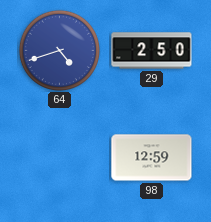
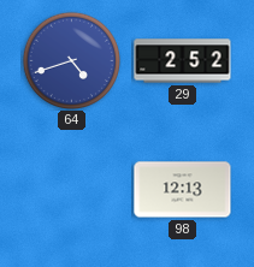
29: 2:50 -> 2:52 (183, 61)
98: 12:59 -> 12:13 (183, 190)
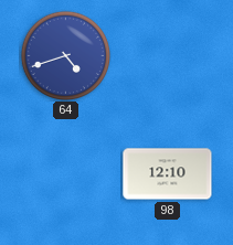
29: 2:52 -> none (183, 61)
98: 12:13 -> 12:10 (168, 174)
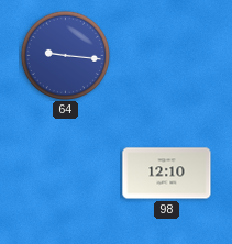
64: 4:42 -> 9:16 (65, 55)
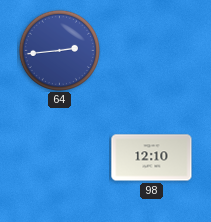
64: 9:16 -> 2:44 (59, 50)
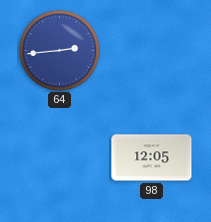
98: 12:10 -> 12:05 (152, 158)
